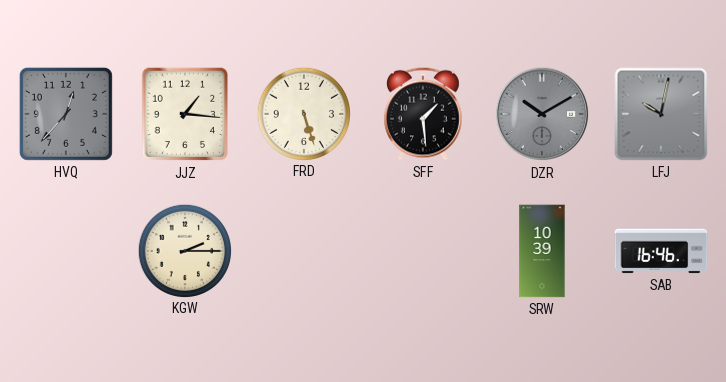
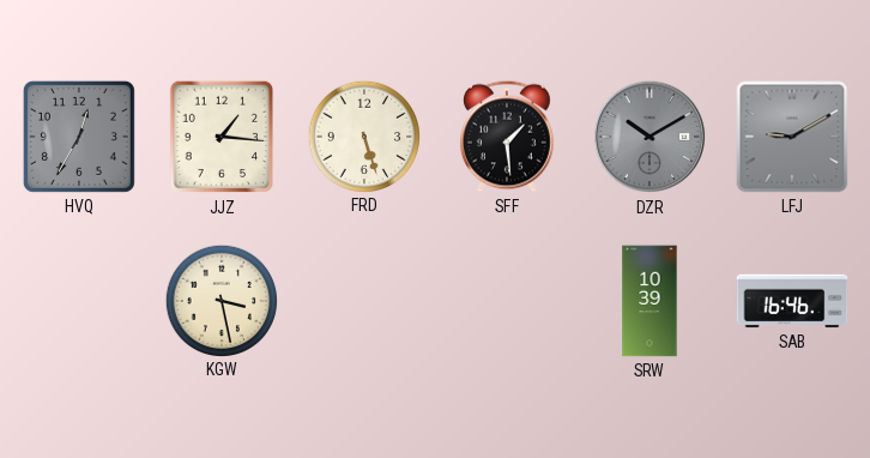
HVQ: 12:37 -> 12:35 (79, 137)
LFJ: 10:02 -> 9:10 (792, 137)
KGW: 2:15 -> 3:28 (220, 300)
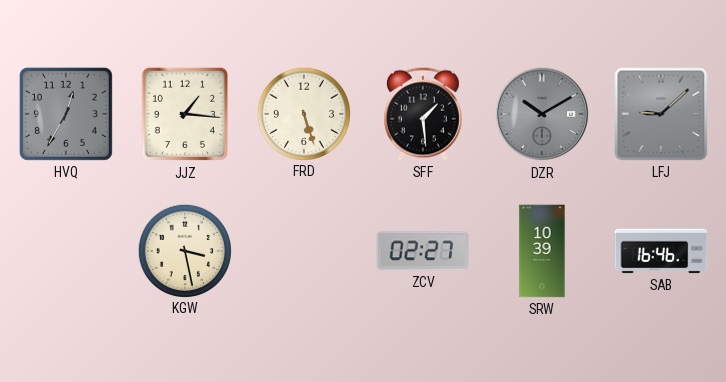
LFJ: 9:10 -> 9:08 (661, 114)
ZCV: none -> 02:27 (423, 251)
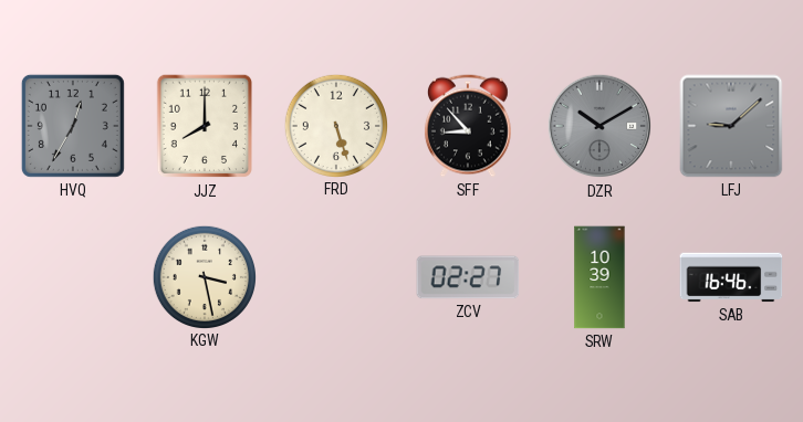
JJZ: 1:16 -> 8:00 (204, 126)
SFF: 1:29 -> 8:53 (468, 126)
